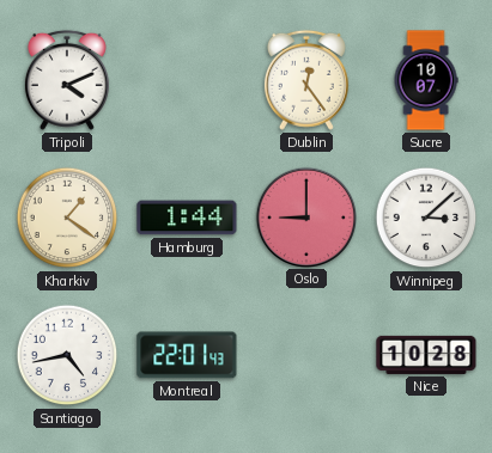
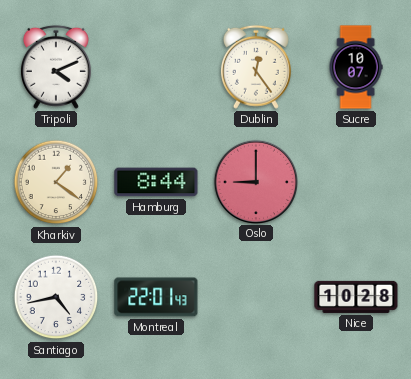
Hamburg: 1:44 -> 8:44 (156, 182)
Winnipeg: 3:08 -> none (426, 218)
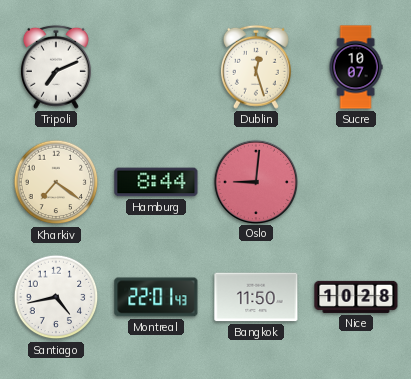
Tripoli: 4:11 -> 7:11 (56, 67)
Dublin: 12:24 -> 12:27 (256, 67)
Kharkiv: 1:21 -> 7:21 (56, 182)
Oslo: 9:00 -> 9:01 (255, 181)
Bangkok: none -> 11:50 (256, 297)
